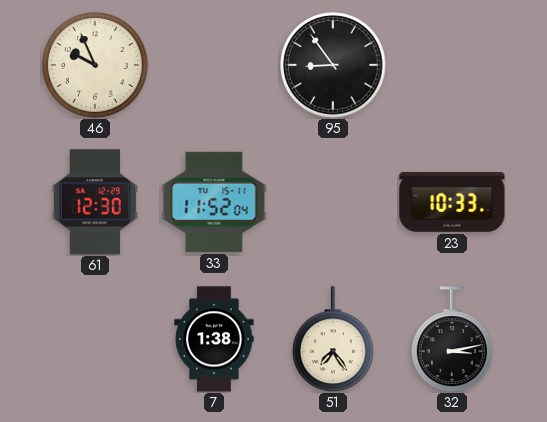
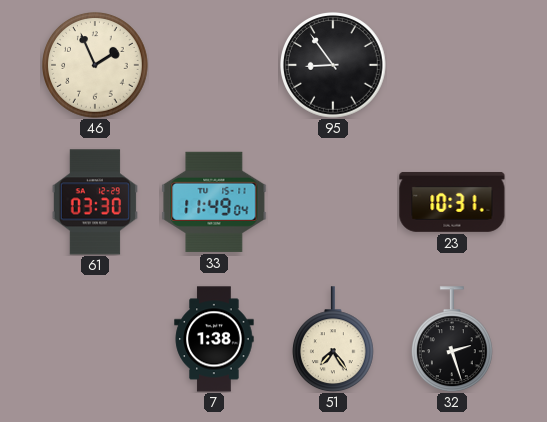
46: 9:56 -> 1:56 (96, 66)
61: 12:30 -> 03:30 (95, 202)
33: 11:52 -> 11:49 (214, 202)
23: 10:33 -> 10:31 (452, 202)
32: 3:13 -> 2:27 (452, 339)
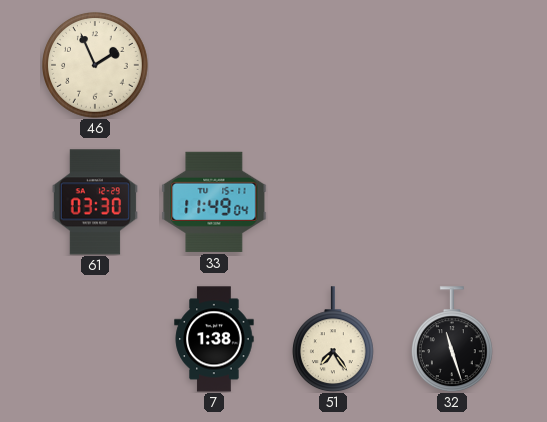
95: 8:54 -> none (334, 66)
23: 10:31 -> none (452, 202)
32: 2:27 -> 11:27 (452, 339)
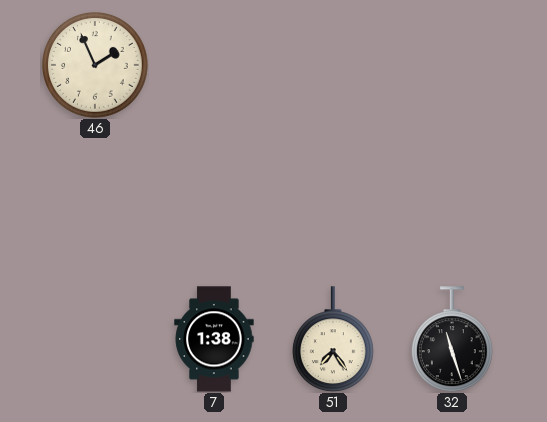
61: 03:30 -> none (95, 202)
33: 11:49 -> none (214, 202)
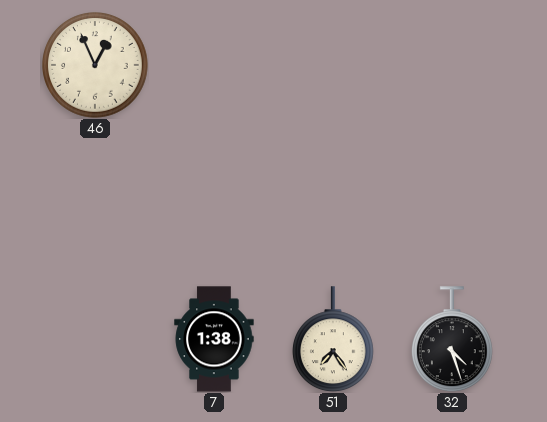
46: 1:56 -> 12:56 (96, 66)
32: 11:27 -> 4:27 (452, 339)
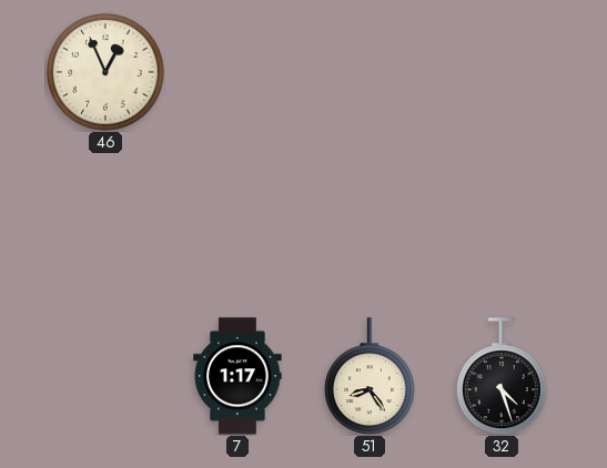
7: 1:38 -> 1:17 (237, 376)
51: 7:24 -> 8:24 (370, 376)
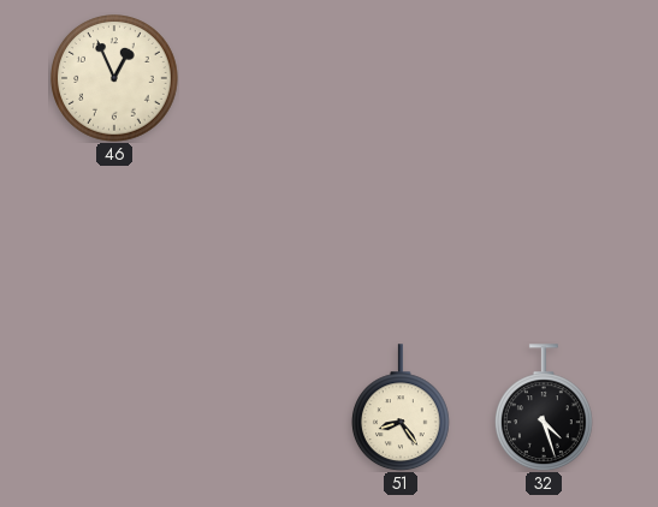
7: 1:17 -> none (237, 376)
